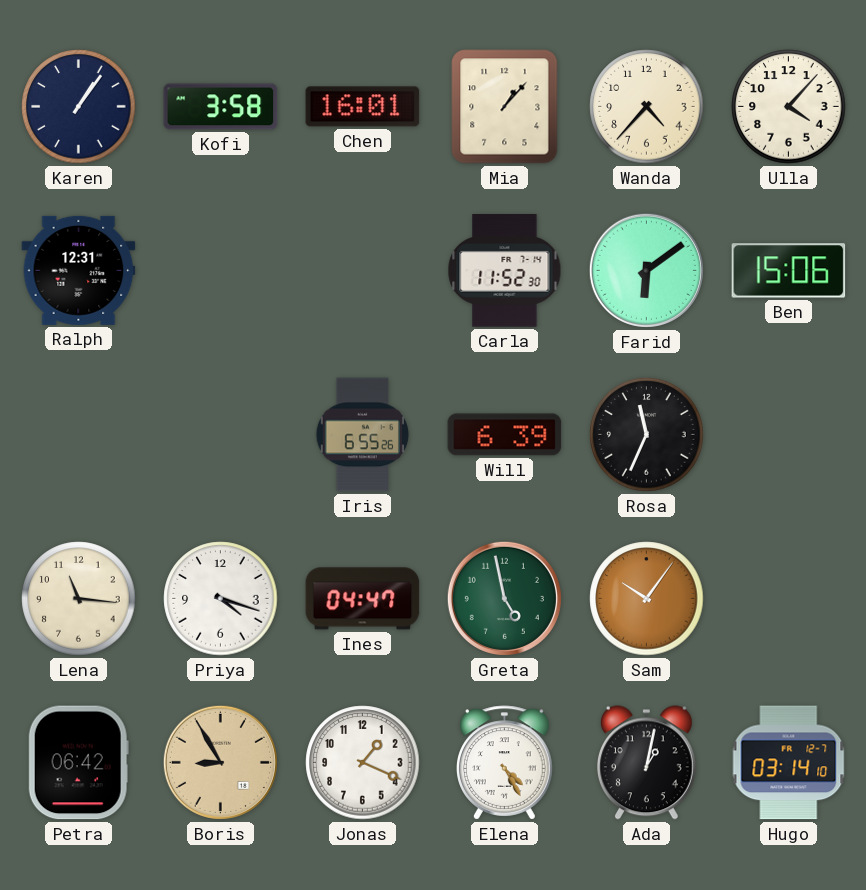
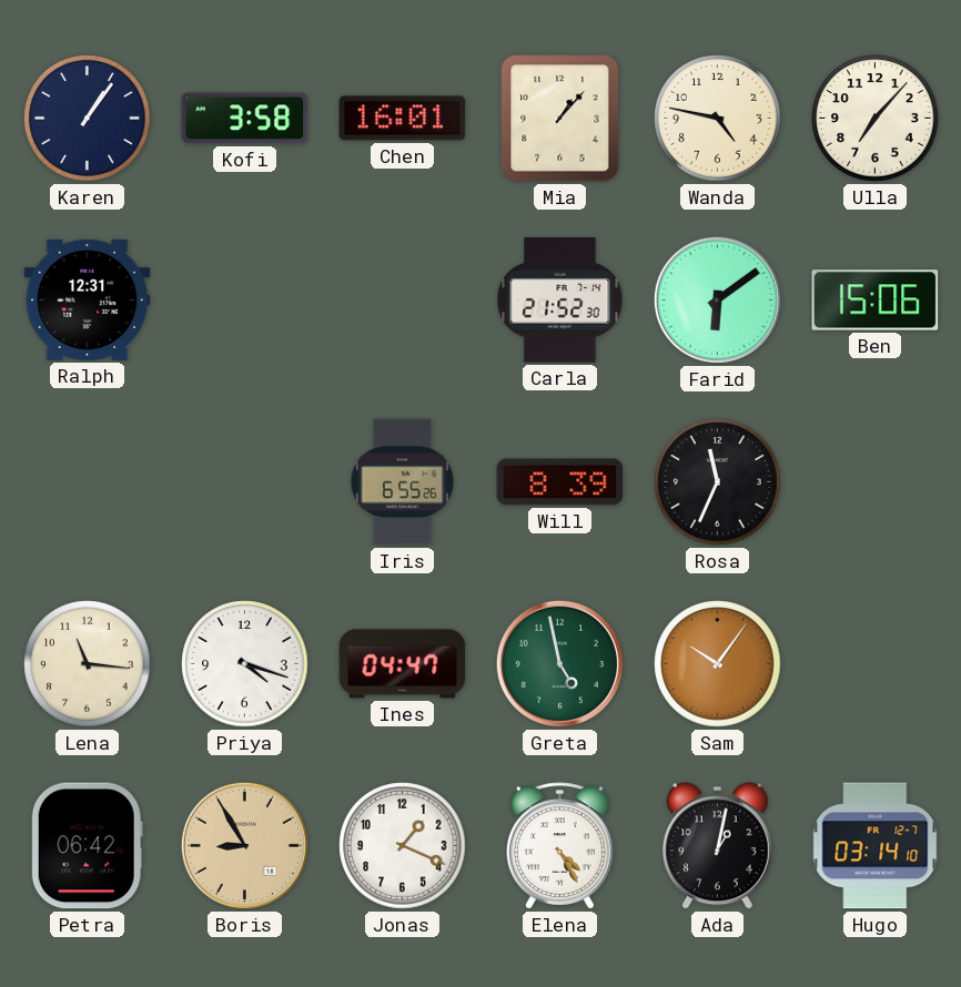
Wanda: 4:37 -> 4:47 (718, 119)
Ulla: 4:07 -> 7:07 (876, 119)
Carla: 11:52 -> 21:52 (560, 301)
Will: 6:39 -> 8:39 (560, 482)
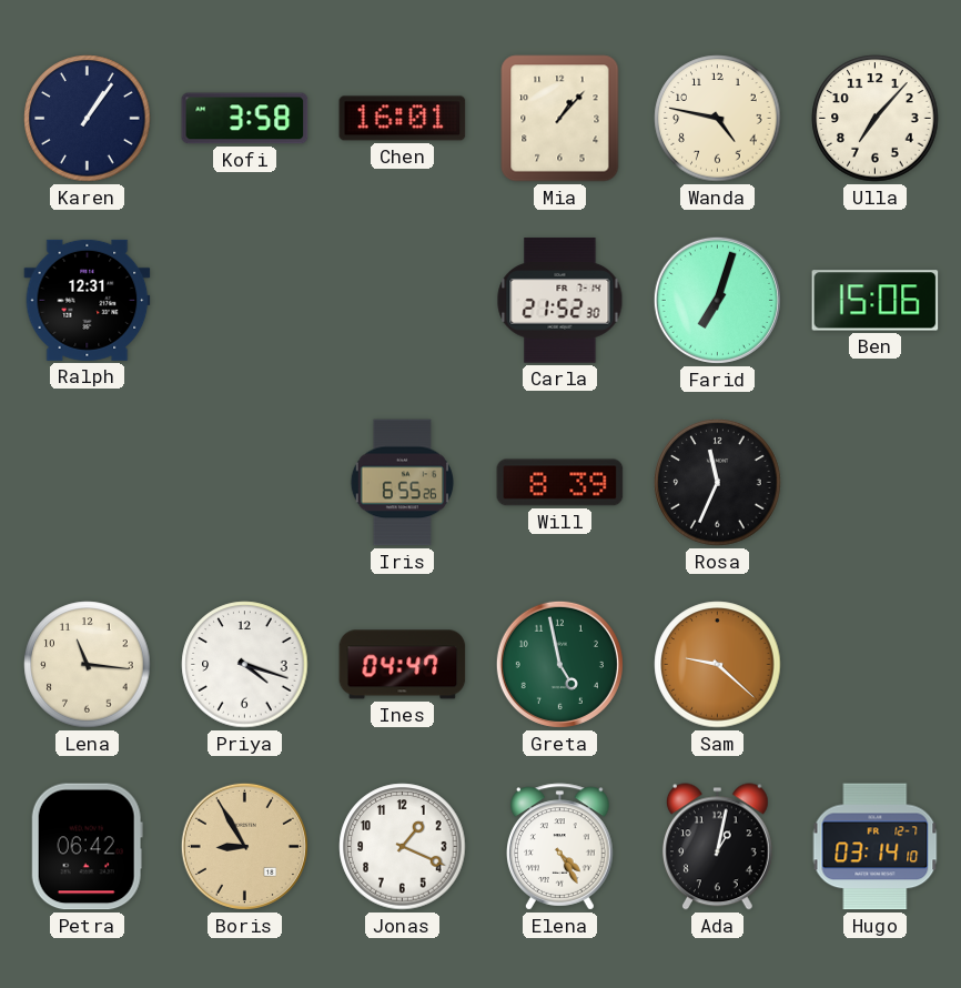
Farid: 6:09 -> 7:03 (717, 300)
Sam: 10:06 -> 9:22 (718, 665)
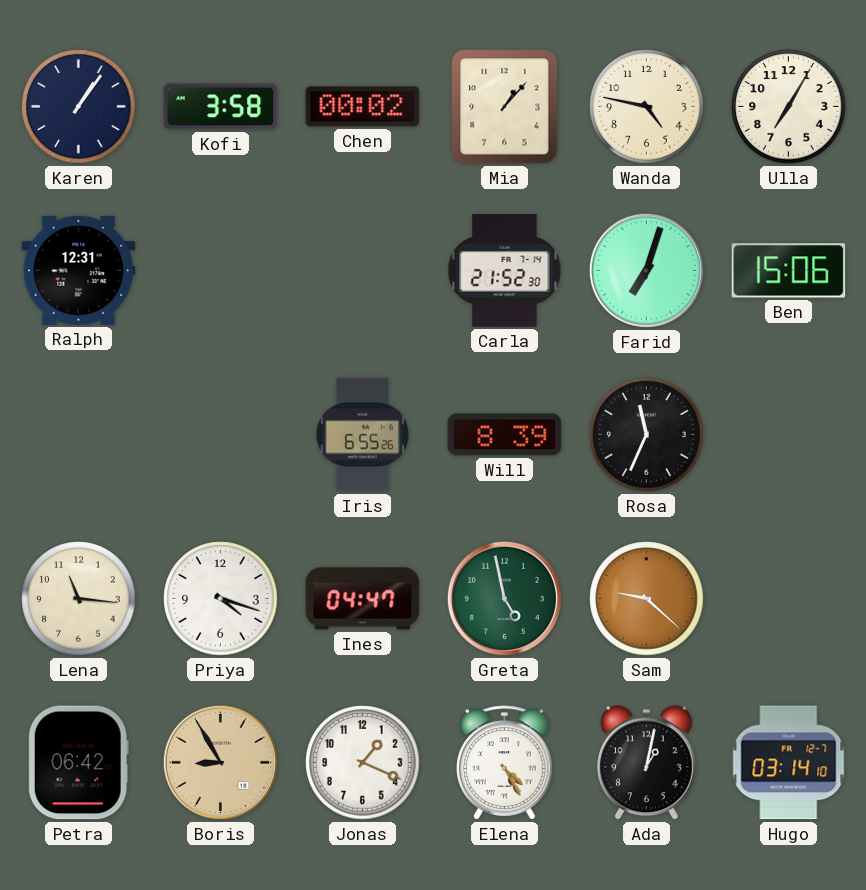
Chen: 16:01 -> 00:02 (363, 107)
Ulla: 7:07 -> 7:05 (789, 107)
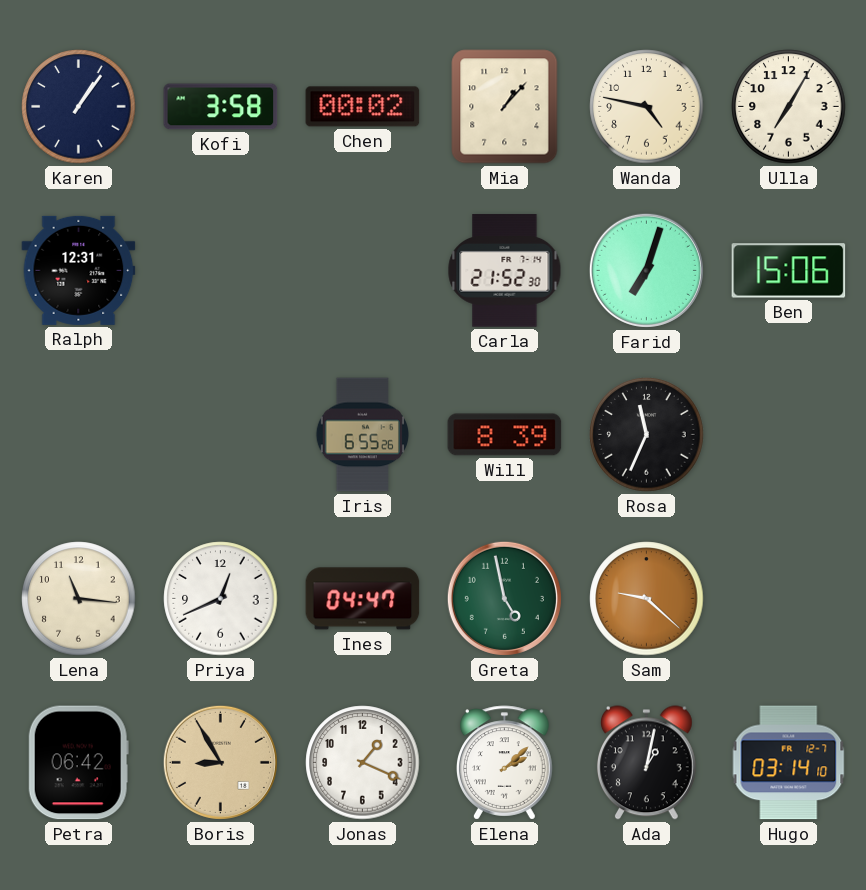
Priya: 4:18 -> 12:41 (221, 599)
Elena: 4:25 -> 2:08 (505, 763)
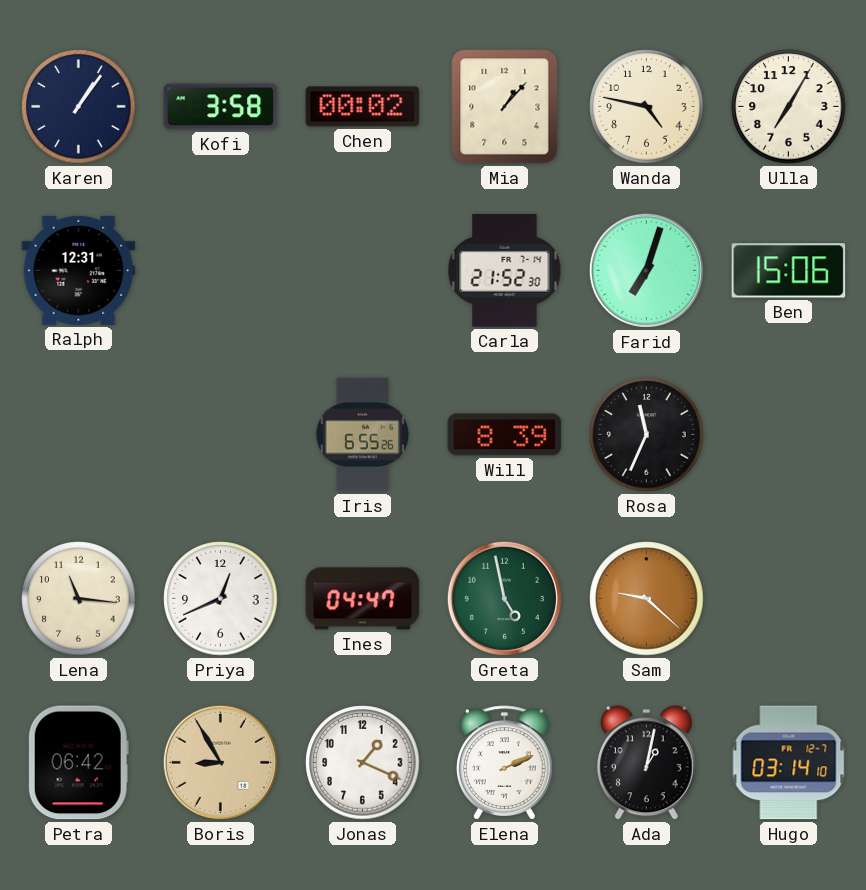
Elena: 2:08 -> 2:11 (505, 763)
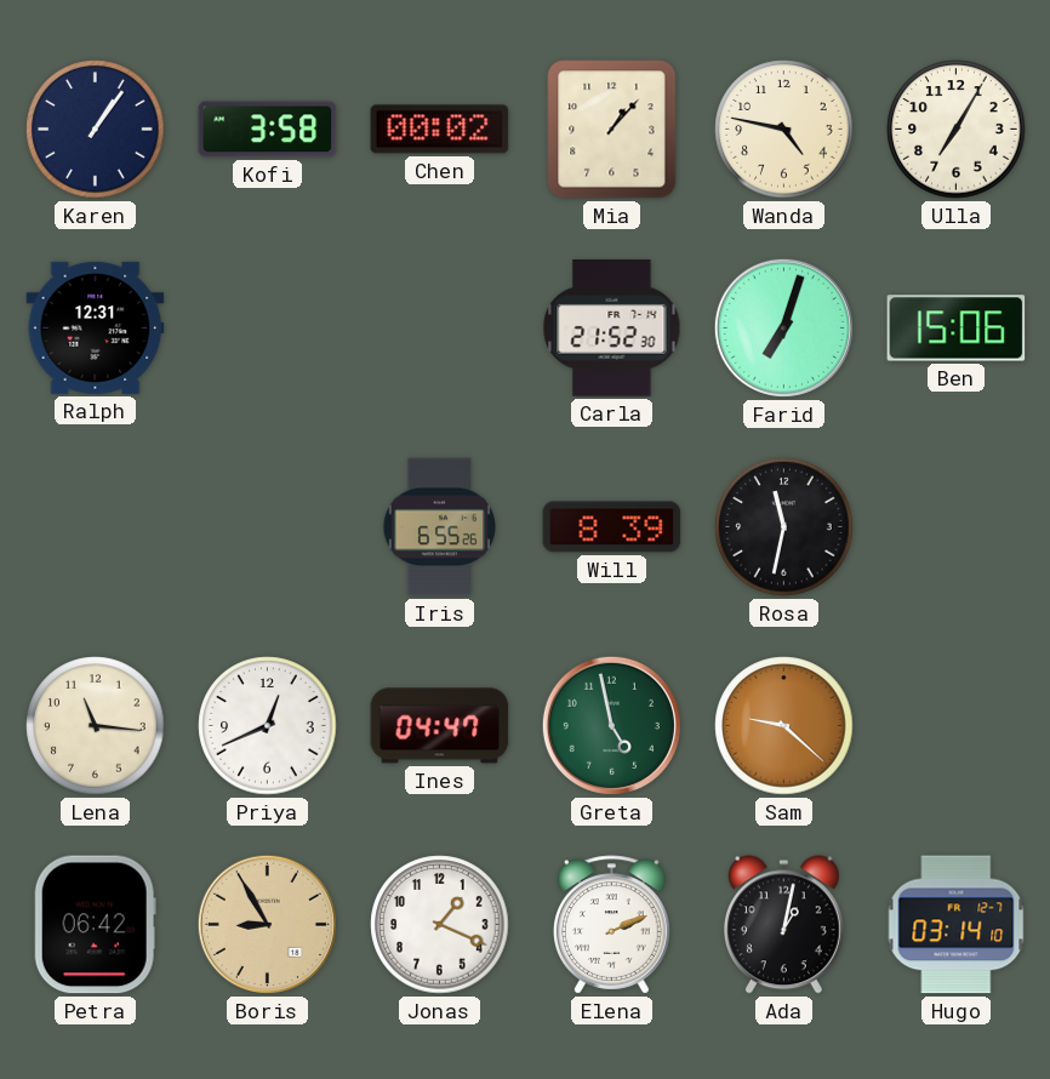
Rosa: 11:34 -> 11:32 (784, 527)
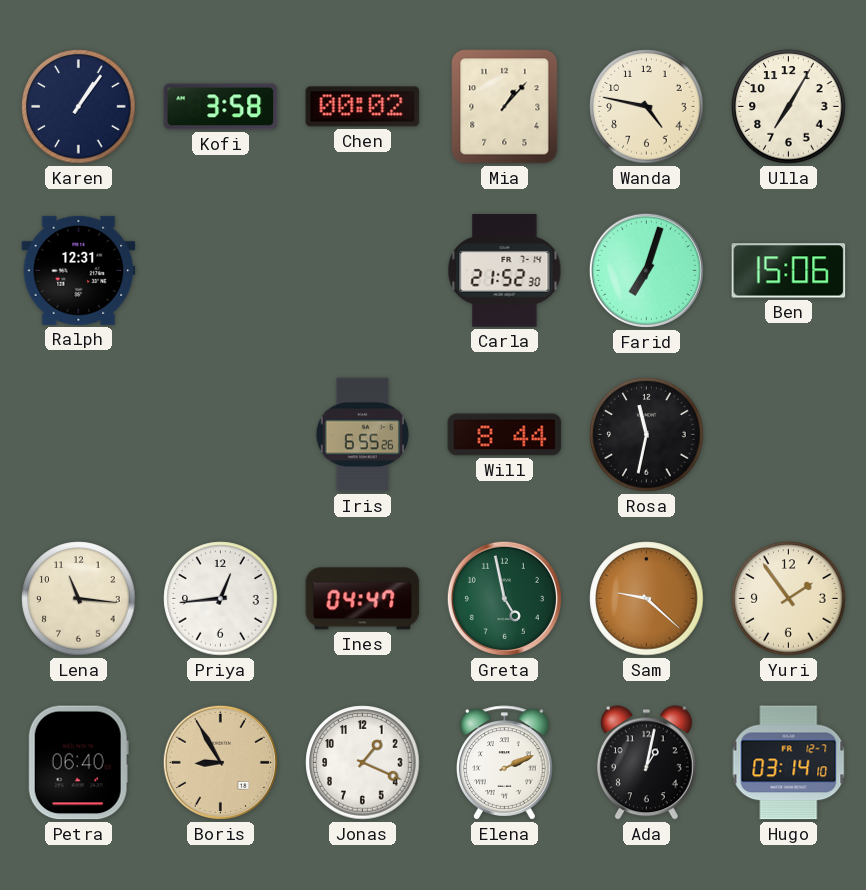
Will: 8:39 -> 8:44 (505, 435)
Priya: 12:41 -> 12:44 (221, 599)
Yuri: none -> 1:54 (789, 599)
Petra: 06:42 -> 06:40 (78, 763)
